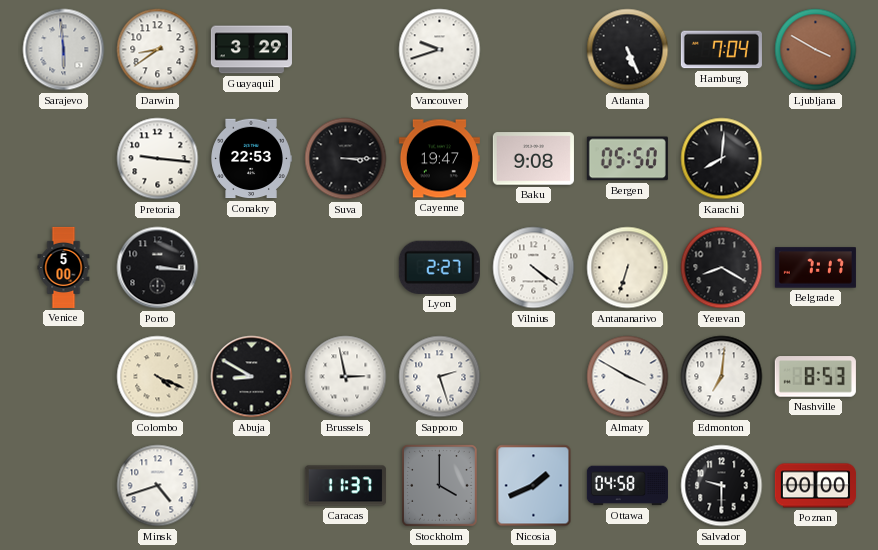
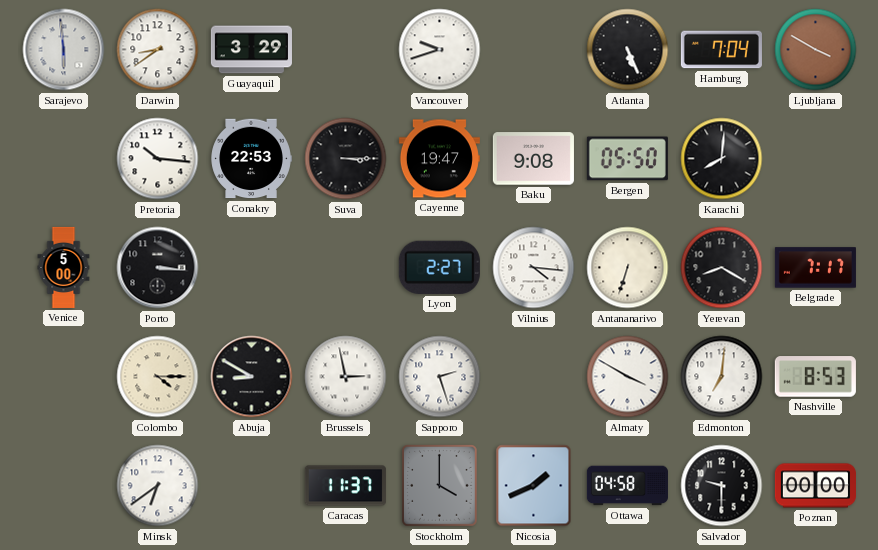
Pretoria: 9:16 -> 10:16 (158, 159)
Vilnius: 4:21 -> 4:16 (534, 268)
Colombo: 4:19 -> 4:15 (158, 377)
Minsk: 4:42 -> 6:39 (158, 486)
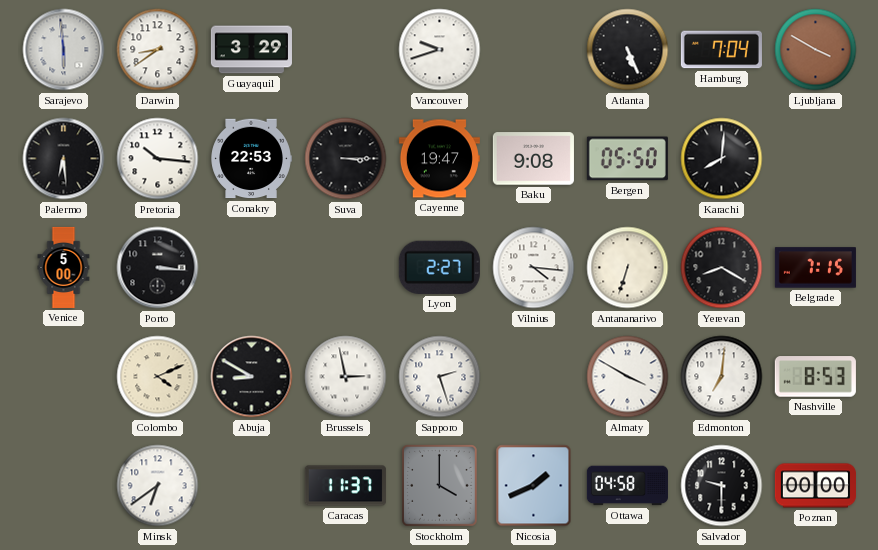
Palermo: none -> 6:29 (64, 159)
Belgrade: 7:17 -> 7:15 (815, 268)
Colombo: 4:15 -> 4:11 (158, 377)
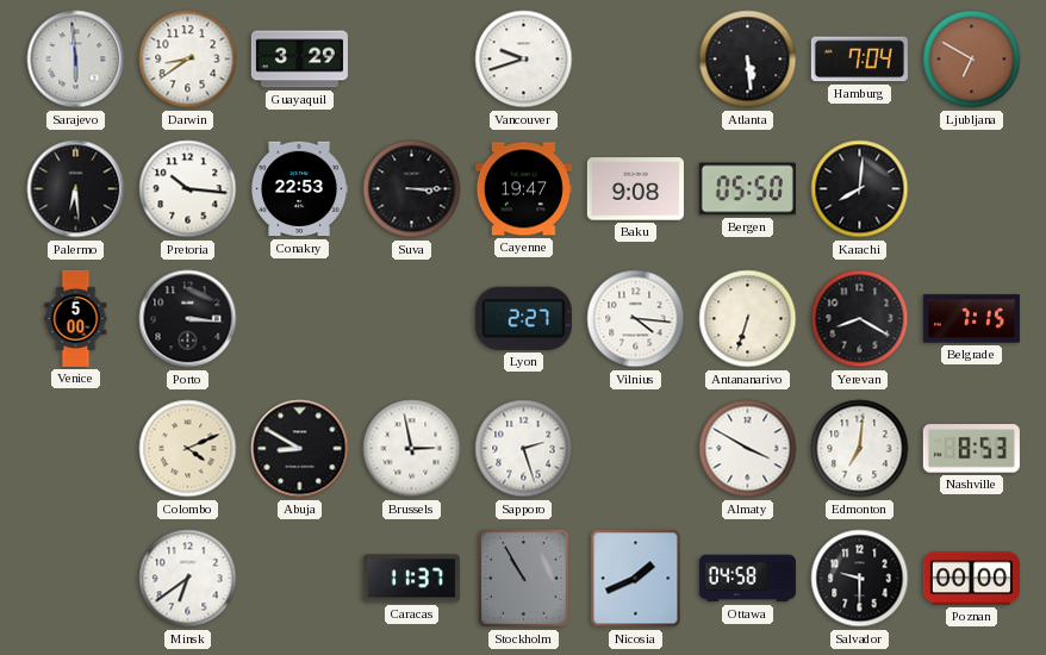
Atlanta: 5:26 -> 5:29 (748, 60)
Ljubljana: 3:50 -> 6:50 (972, 60)
Stockholm: 4:00 -> 10:55 (524, 579)
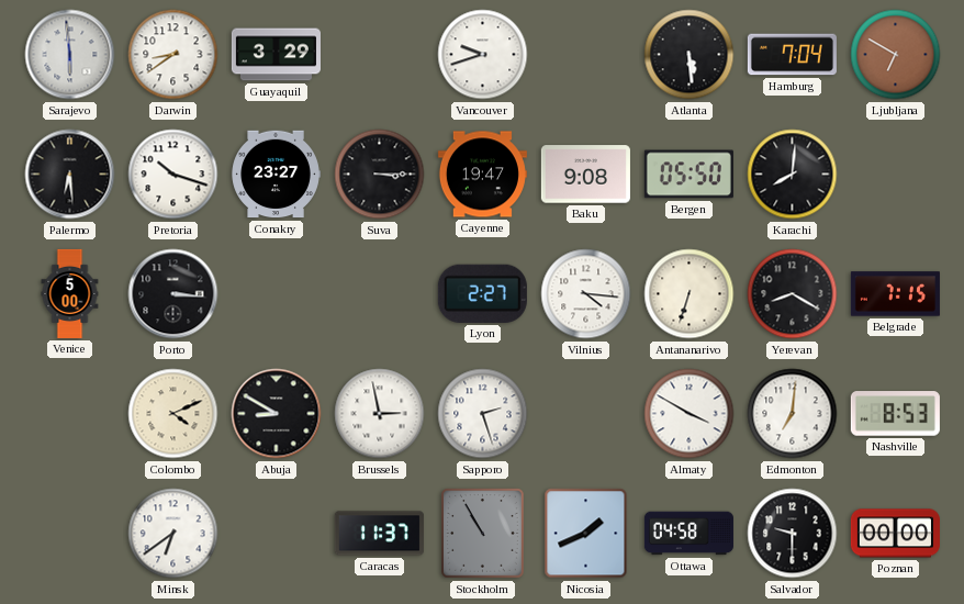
Pretoria: 10:16 -> 10:18 (173, 175)
Conakry: 22:53 -> 23:27 (276, 175)
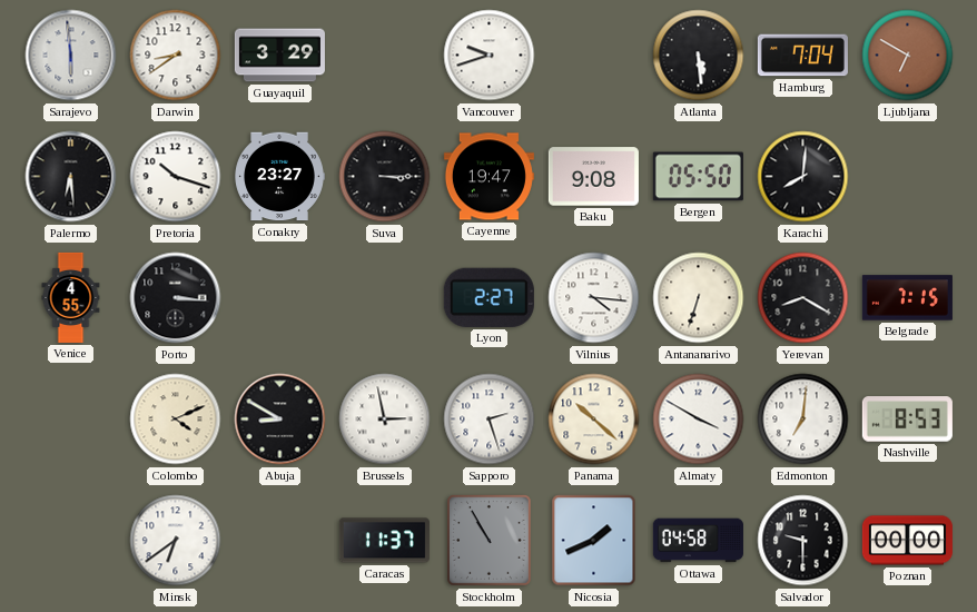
Venice: 5:00 -> 4:55 (71, 297)
Panama: none -> 10:22 (594, 419)
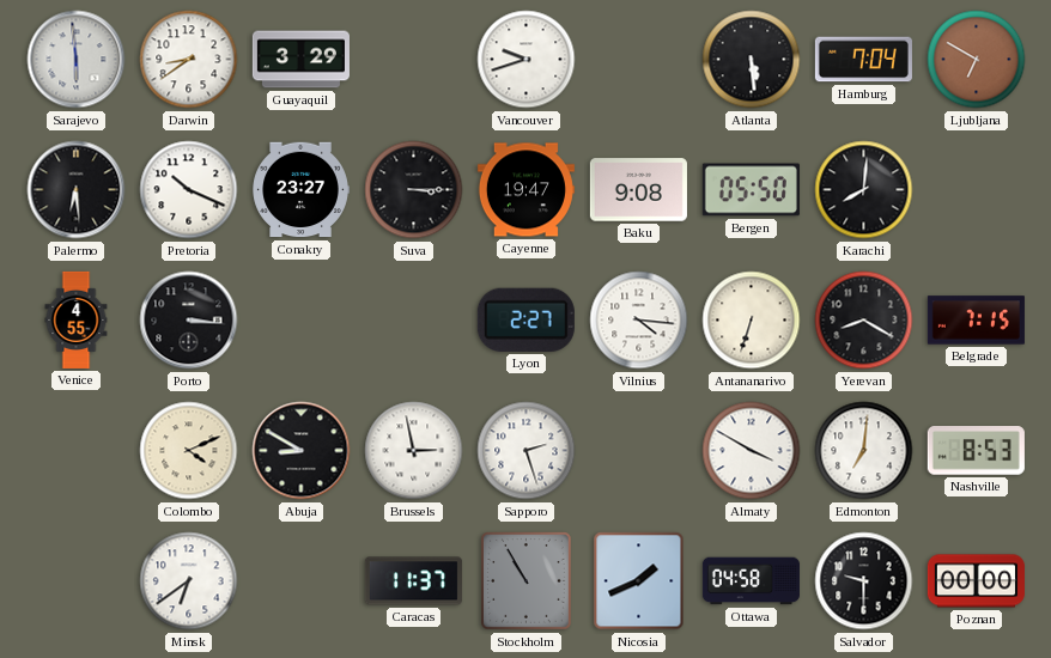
Pretoria: 10:18 -> 10:19 (189, 190)
Panama: 10:22 -> none (594, 419)
